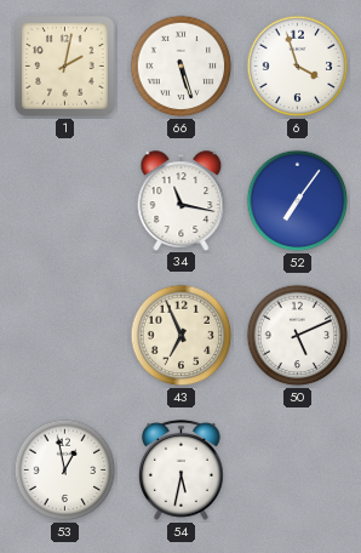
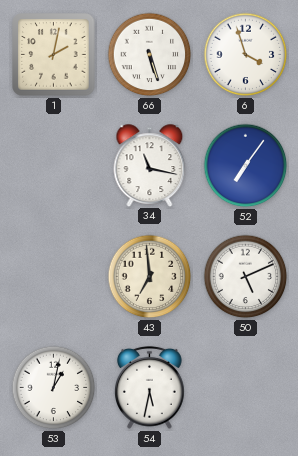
43: 6:56 -> 6:59 (150, 277)
53: 12:58 -> 1:02 (54, 388)
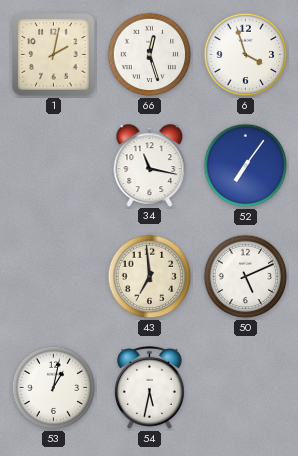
66: 5:27 -> 12:27 (150, 55)
